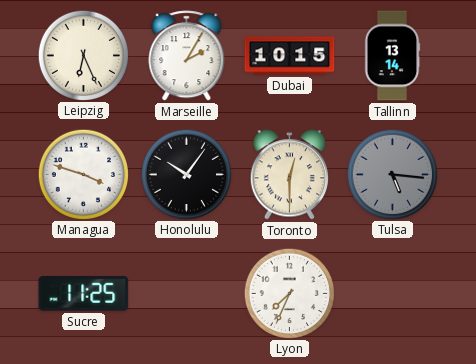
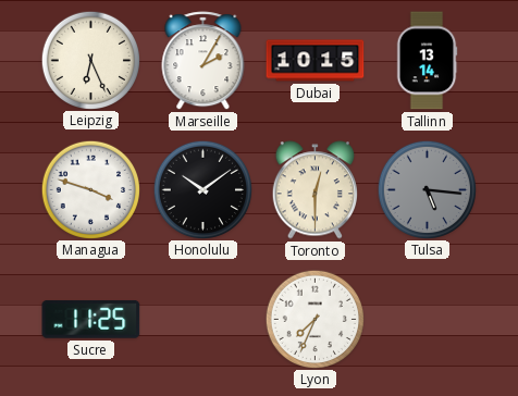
Honolulu: 10:06 -> 10:09 (202, 189)
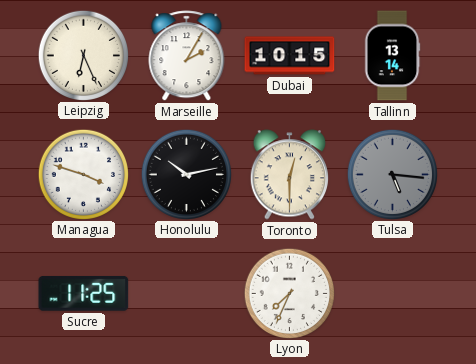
Honolulu: 10:09 -> 10:13 (186, 174)
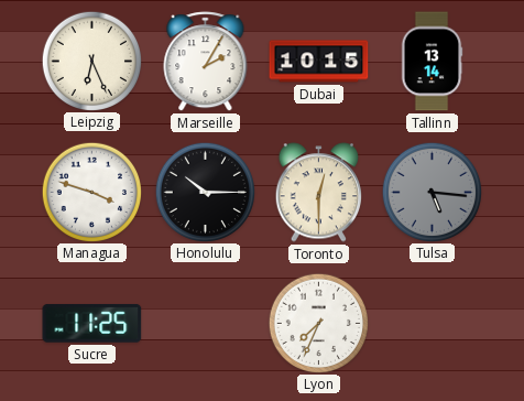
Honolulu: 10:13 -> 10:15 (205, 192)
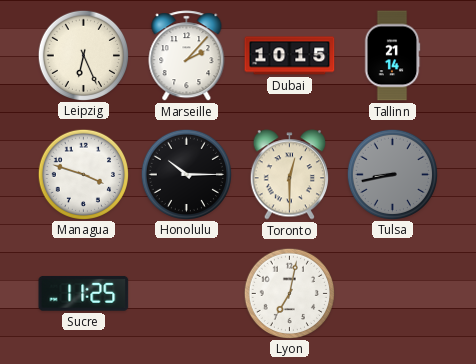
Marseille: 2:05 -> 2:07 (187, 56)
Tallinn: 13:14 -> 21:14 (392, 56)
Tulsa: 5:16 -> 8:43 (392, 174)
Lyon: 7:34 -> 7:02 (289, 293)
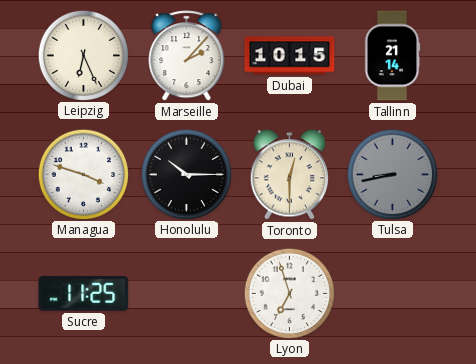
Lyon: 7:02 -> 6:57 (289, 293)
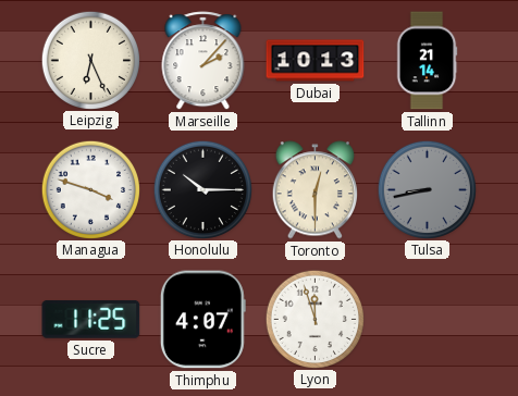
Dubai: 10:15 -> 10:13 (316, 61)
Thimphu: none -> 4:07 (202, 320)
Lyon: 6:57 -> 11:57 (314, 319)
